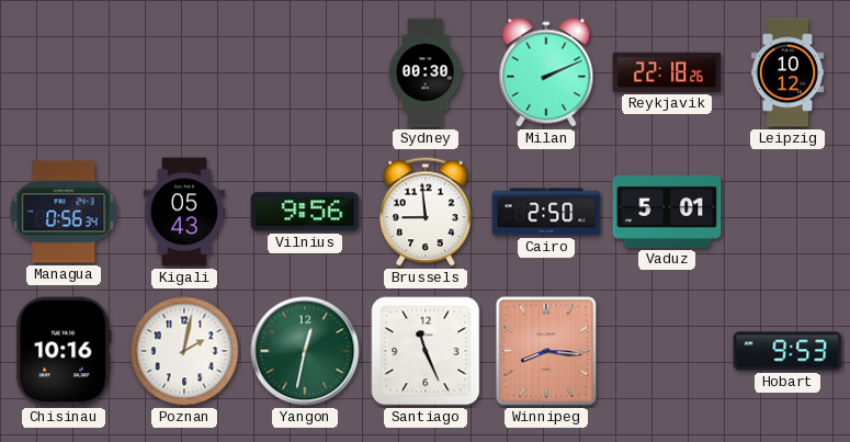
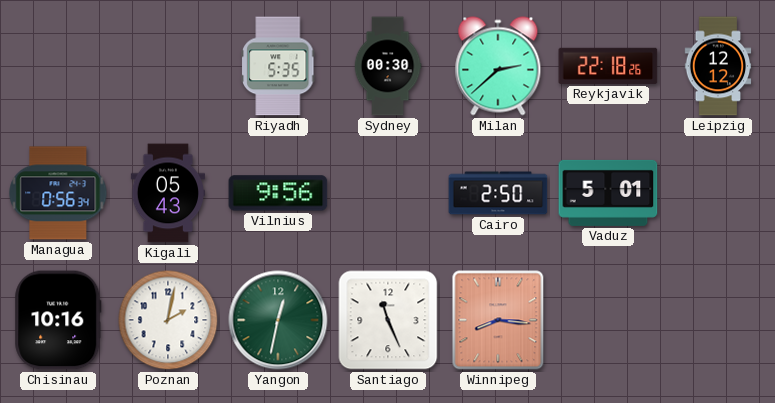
Riyadh: none -> 5:35 (279, 66)
Milan: 2:11 -> 2:38 (498, 66)
Leipzig: 10:12 -> 12:12 (718, 66)
Brussels: 8:59 -> none (426, 212)
Hobart: 9:53 -> none (787, 351)
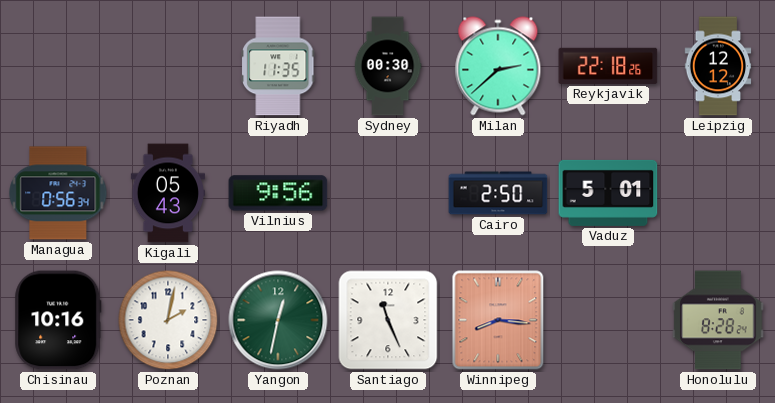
Riyadh: 5:35 -> 11:35 (279, 66)
Honolulu: none -> 8:28 (718, 320)
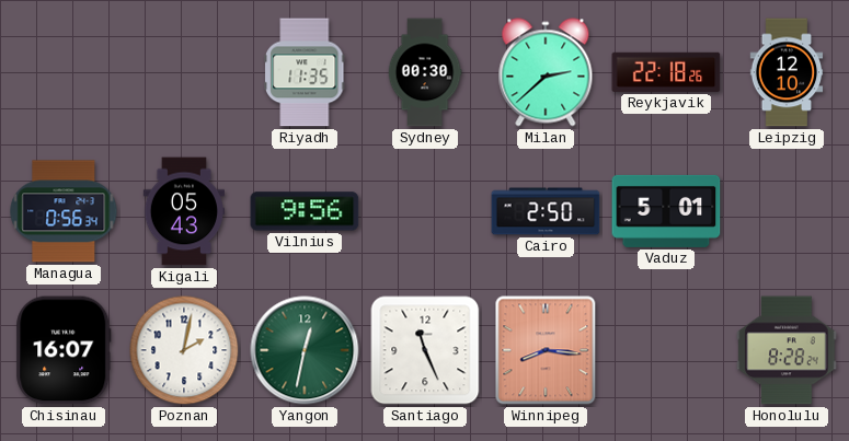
Leipzig: 12:12 -> 12:10 (787, 72)
Chisinau: 10:16 -> 16:07 (64, 350)
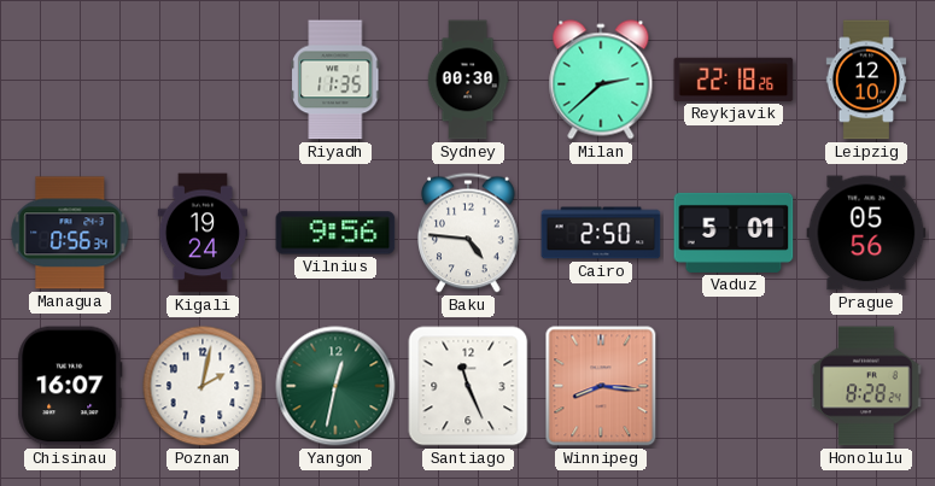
Kigali: 05:43 -> 19:24 (203, 233)
Baku: none -> 4:46 (468, 233)
Prague: none -> 05:56 (866, 233)
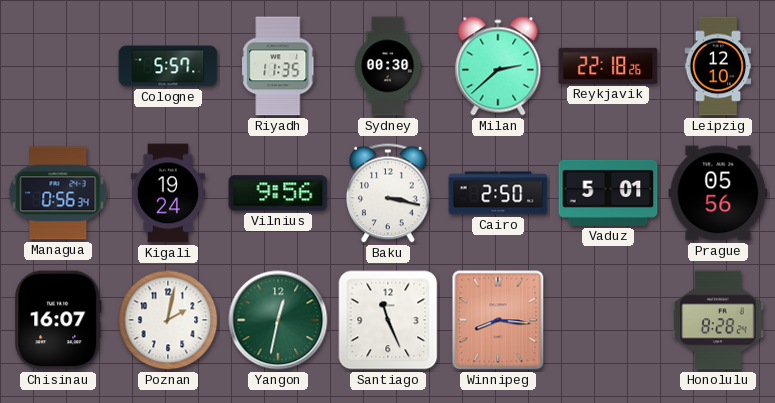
Cologne: none -> 5:57 (168, 66)
Baku: 4:46 -> 3:17 (388, 193)
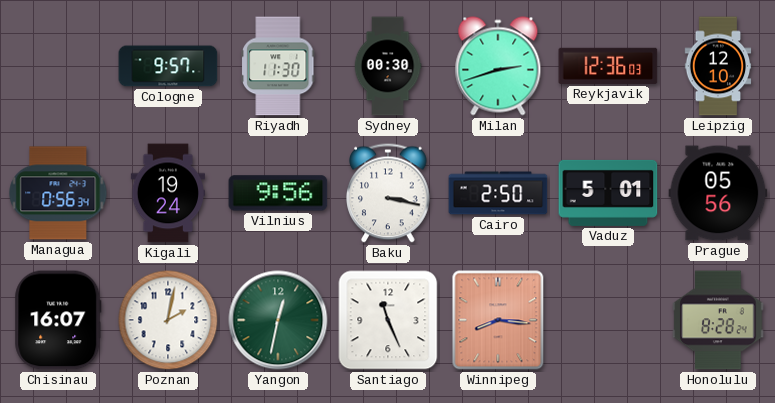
Cologne: 5:57 -> 9:57 (168, 66)
Riyadh: 11:35 -> 11:30 (279, 66)
Milan: 2:38 -> 2:42 (498, 66)
Reykjavik: 22:18 -> 12:36 (608, 66)
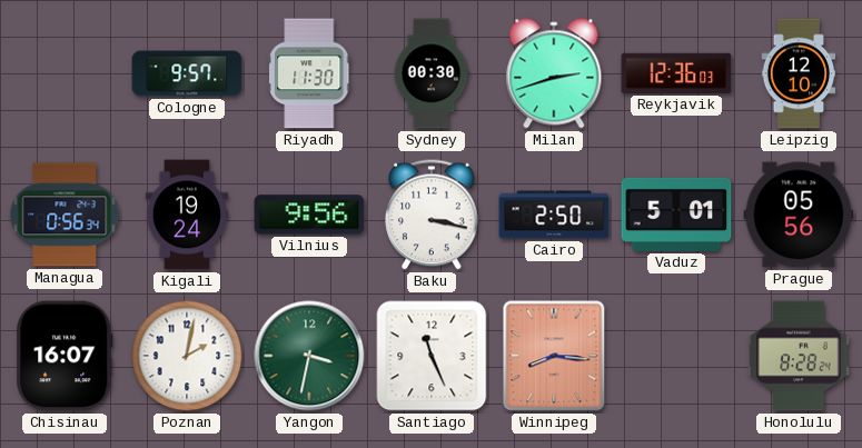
Yangon: 12:32 -> 3:32 (309, 356)
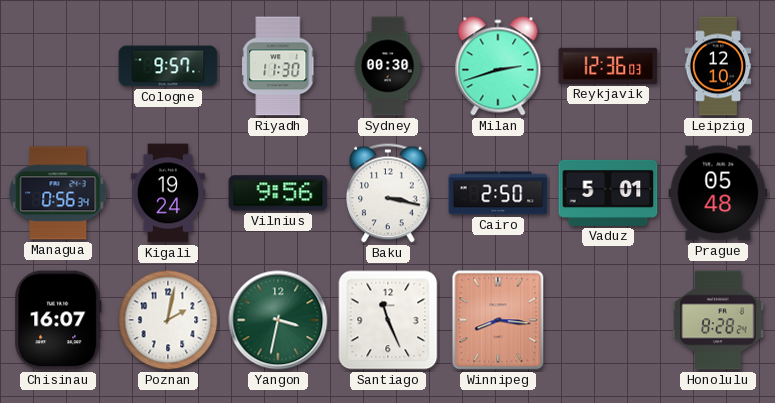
Prague: 05:56 -> 05:48 (718, 193)
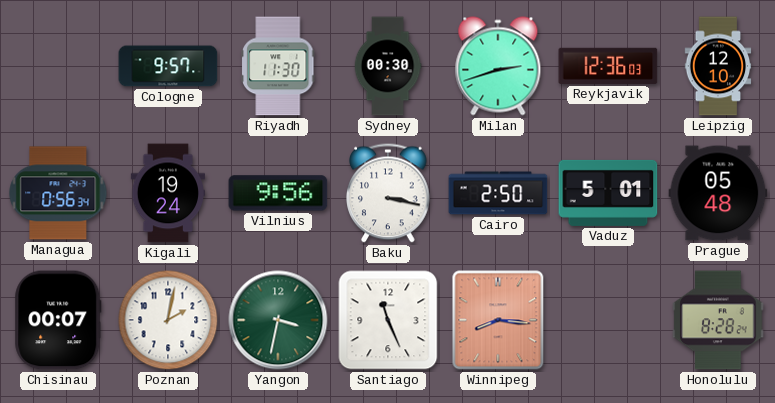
Chisinau: 16:07 -> 00:07 (58, 320)
